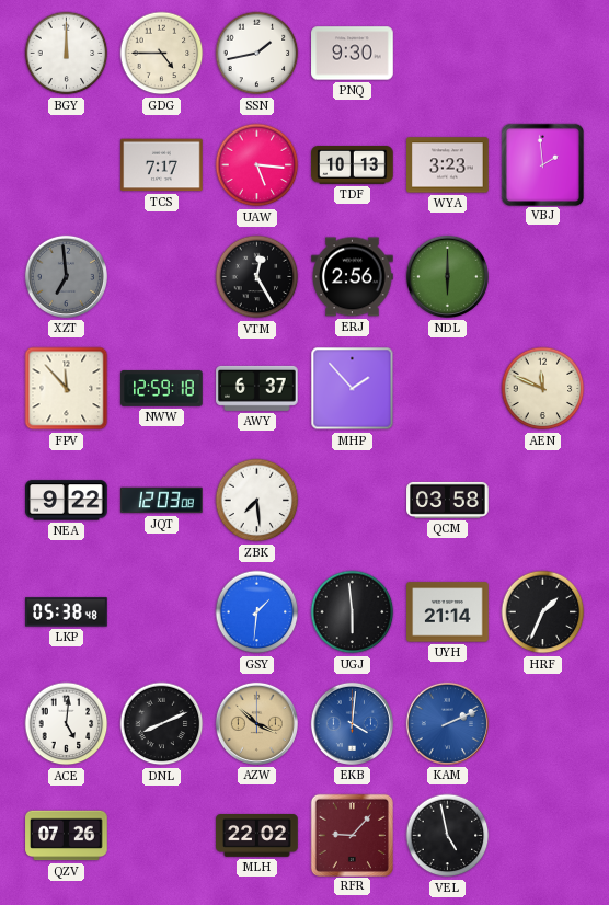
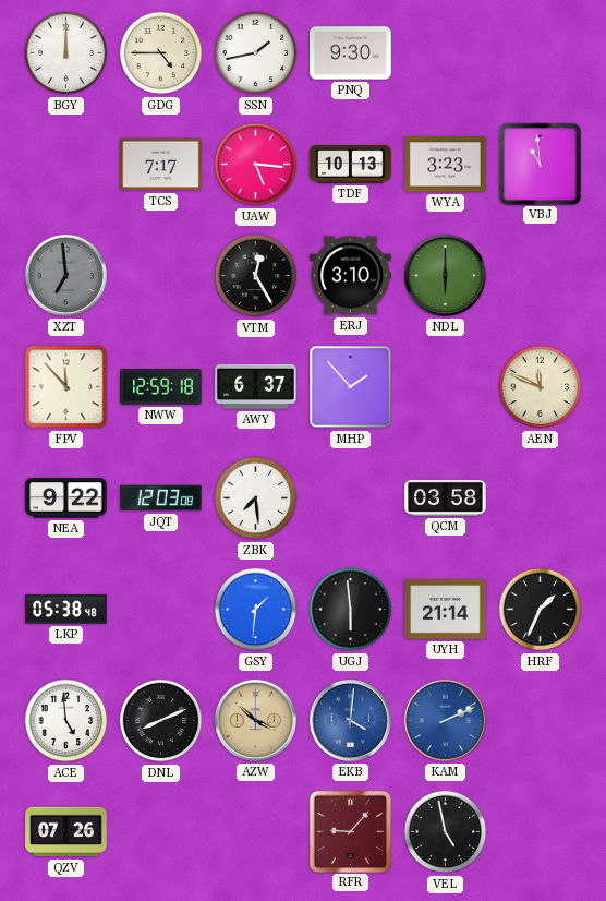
VBJ: 1:59 -> 10:59 (540, 164)
ERJ: 2:56 -> 3:10 (351, 276)
ACE: 5:01 -> 4:59 (66, 721)
MLH: 22:02 -> none (257, 836)
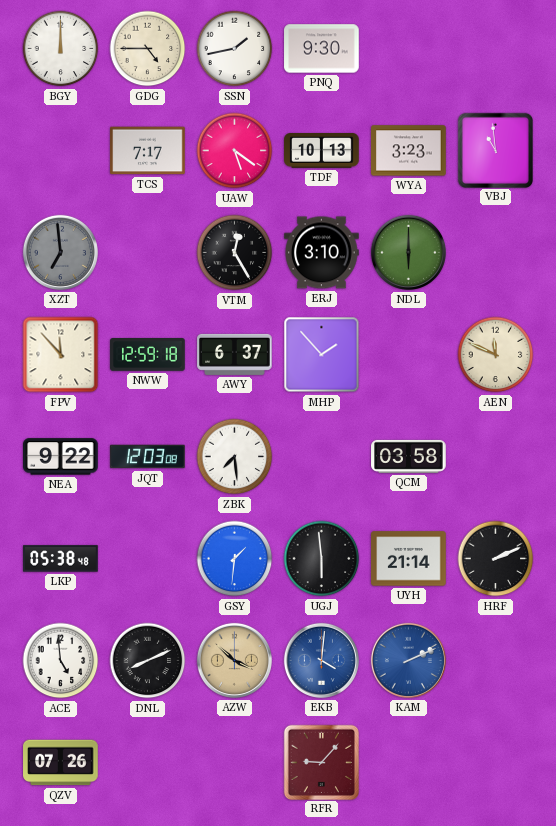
UAW: 5:16 -> 5:21 (235, 151)
HRF: 1:34 -> 2:11 (496, 559)
VEL: 4:58 -> none (446, 832)
